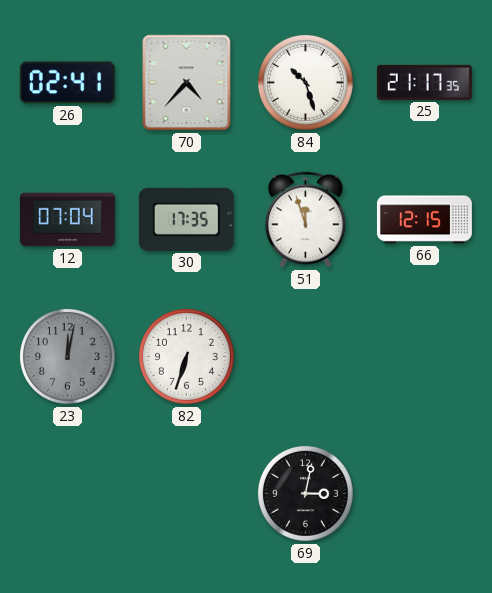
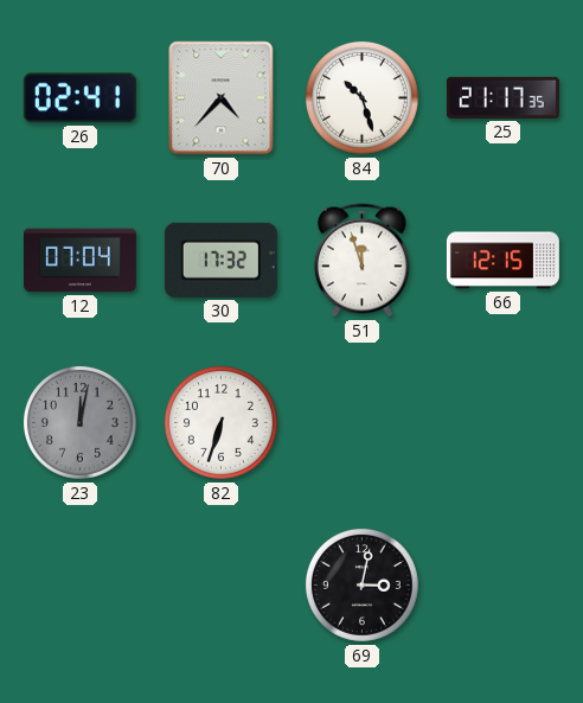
30: 17:35 -> 17:32 (220, 260)
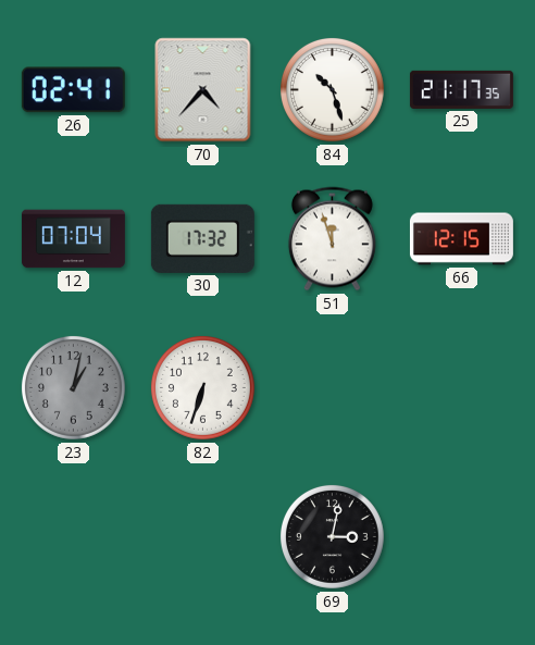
23: 12:02 -> 1:02 (73, 387)
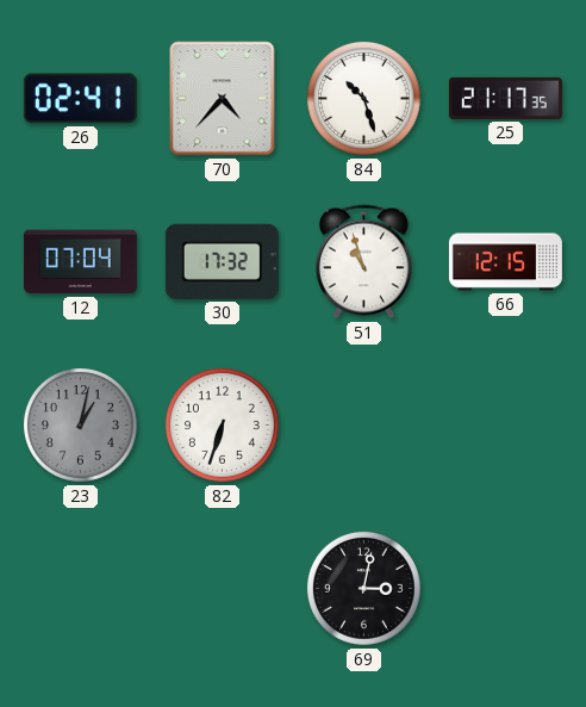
51: 11:57 -> 10:57 (363, 262)
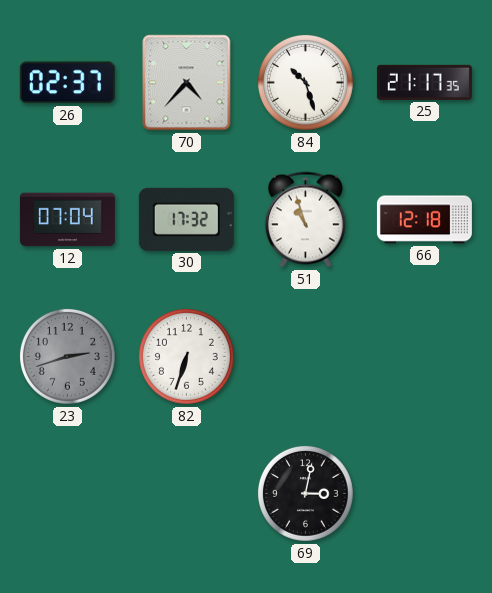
26: 02:41 -> 02:37 (67, 83)
66: 12:15 -> 12:18 (424, 220)
23: 1:02 -> 2:42 (67, 356)
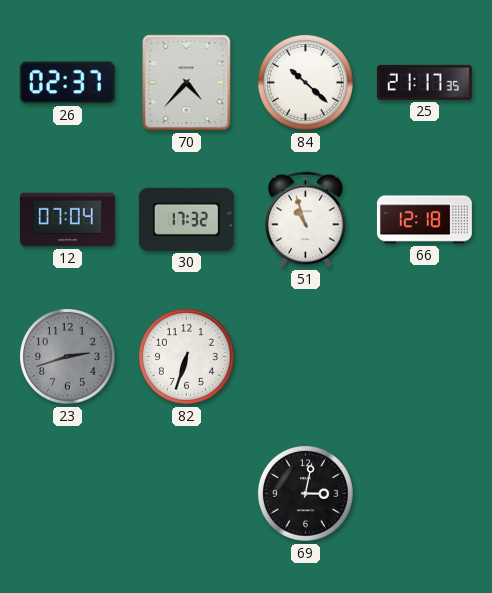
84: 10:27 -> 10:22 (305, 82)
